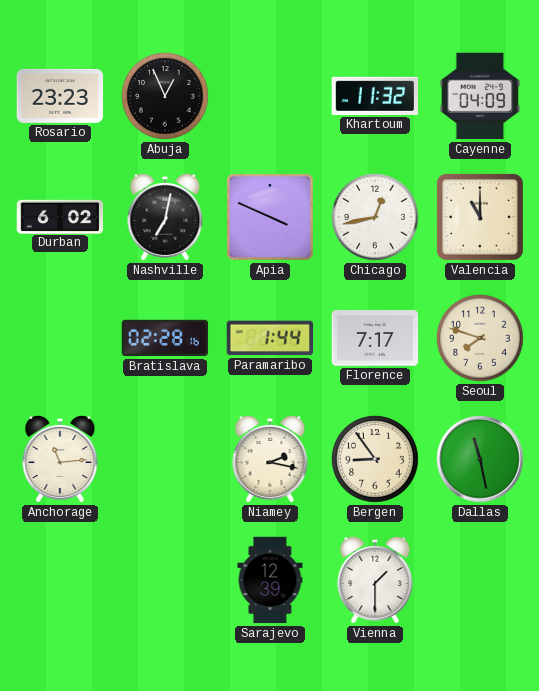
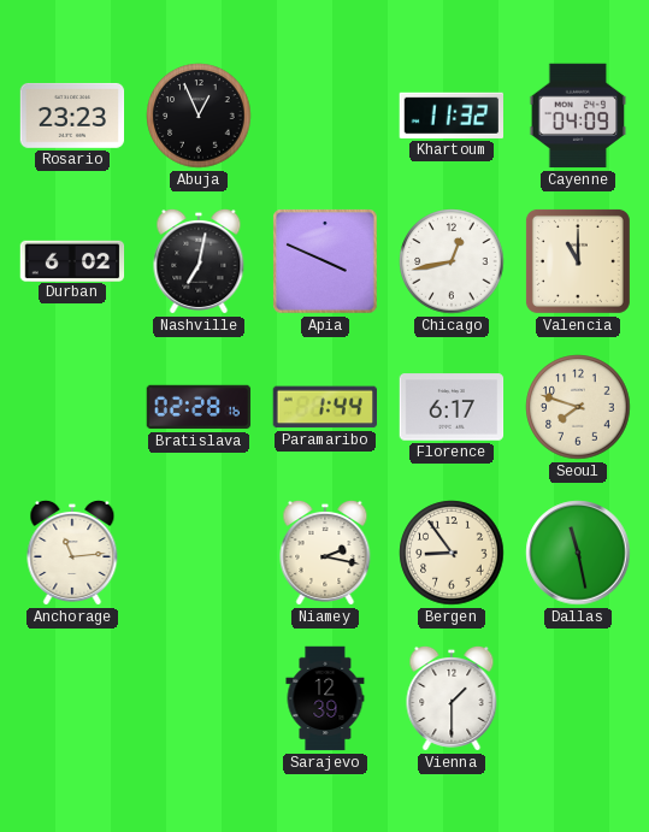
Florence: 7:17 -> 6:17 (452, 407)
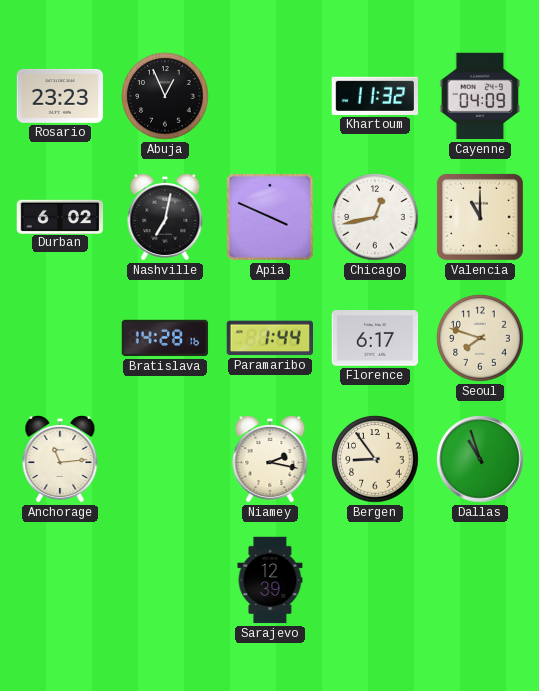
Bratislava: 02:28 -> 14:28 (165, 338)
Dallas: 11:28 -> 10:57 (480, 459)
Vienna: 1:30 -> none (452, 698)
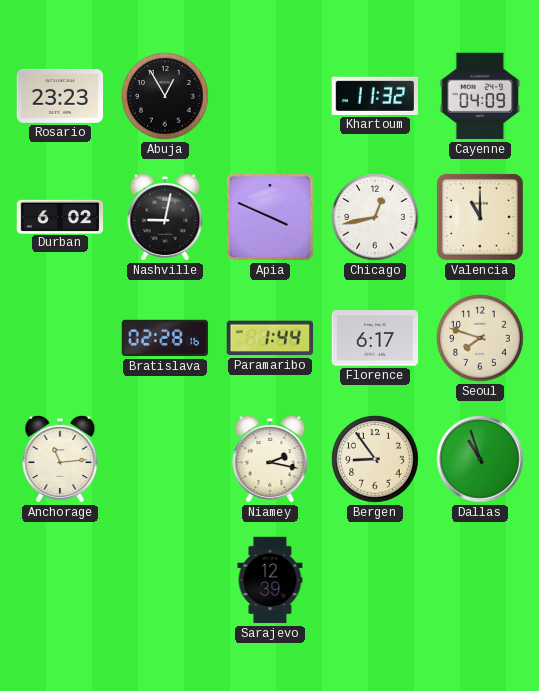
Abuja: 12:56 -> 12:55 (165, 96)
Nashville: 7:02 -> 9:02 (165, 217)
Bratislava: 14:28 -> 02:28 (165, 338)
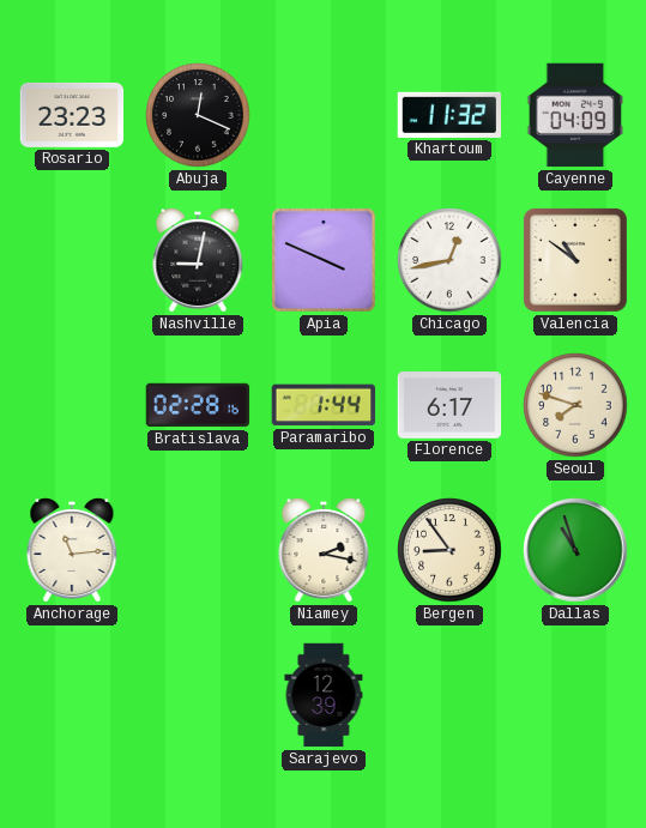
Abuja: 12:55 -> 12:19 (198, 115)
Durban: 6:02 -> none (60, 216)
Valencia: 11:00 -> 10:51 (575, 260)
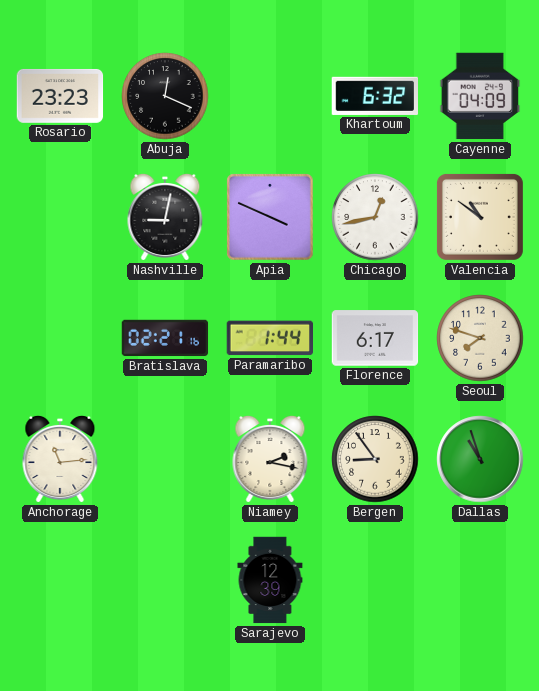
Khartoum: 11:32 -> 6:32 (374, 96)
Bratislava: 02:28 -> 02:21 (165, 338)
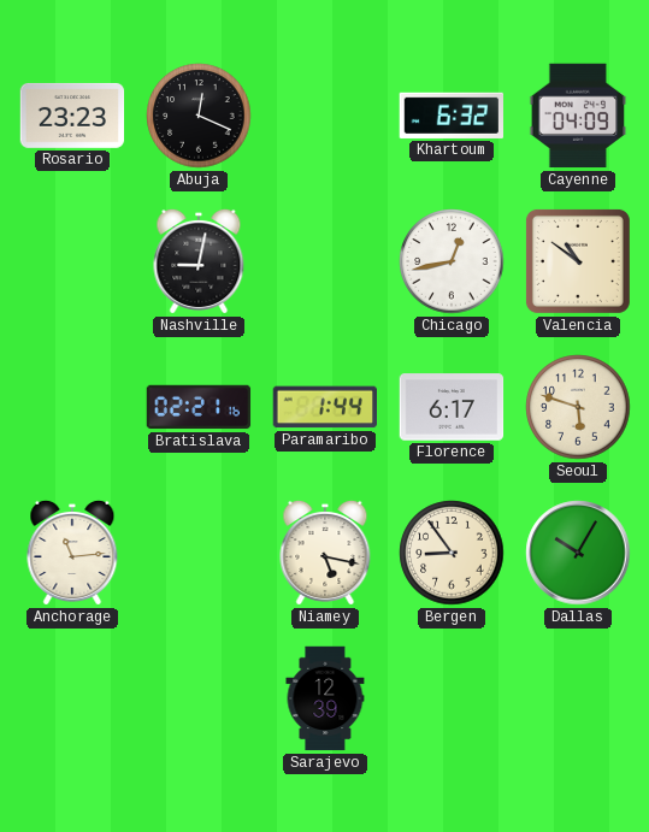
Apia: 3:49 -> none (270, 217)
Seoul: 7:48 -> 5:48 (578, 407)
Niamey: 2:17 -> 5:17 (325, 553)
Dallas: 10:57 -> 10:05 (578, 553)
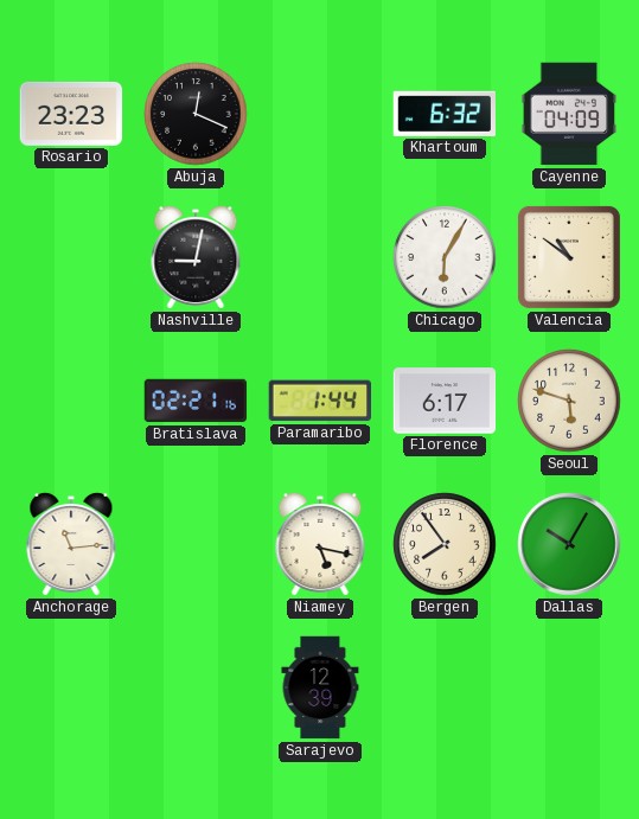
Chicago: 12:43 -> 6:05 (445, 257)
Bergen: 8:54 -> 7:54 (445, 544)
